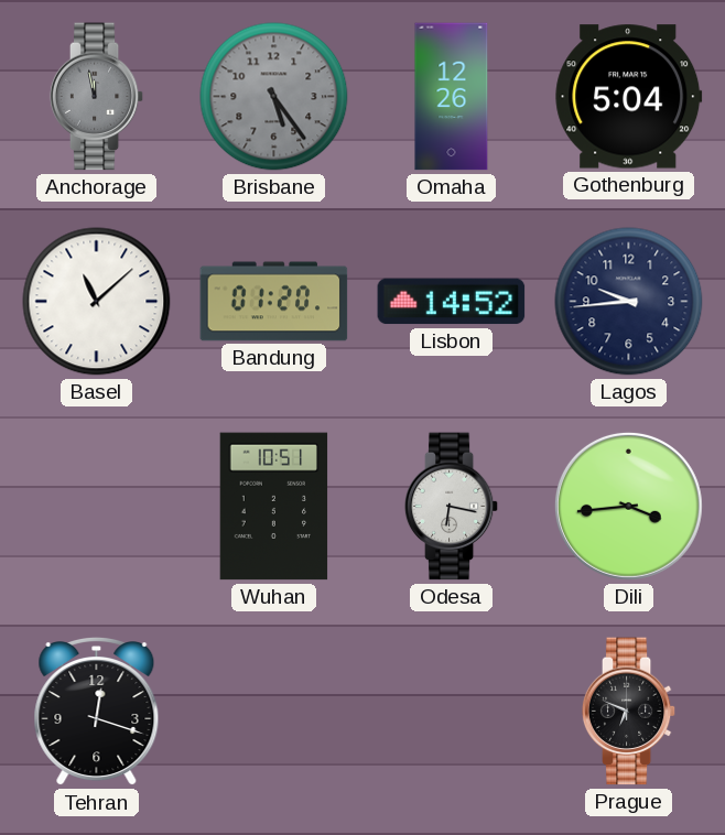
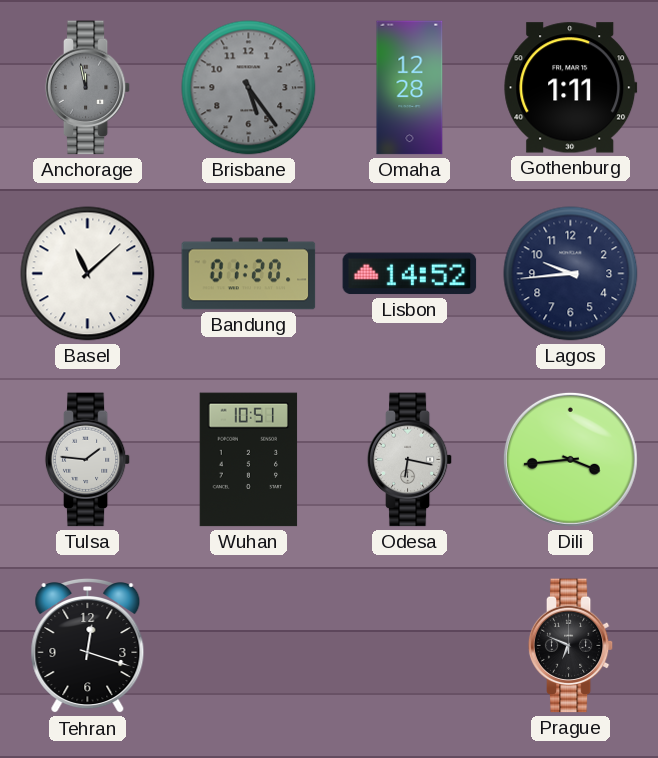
Omaha: 12:26 -> 12:28 (410, 88)
Gothenburg: 5:04 -> 1:11 (571, 88)
Tulsa: none -> 1:46 (88, 460)
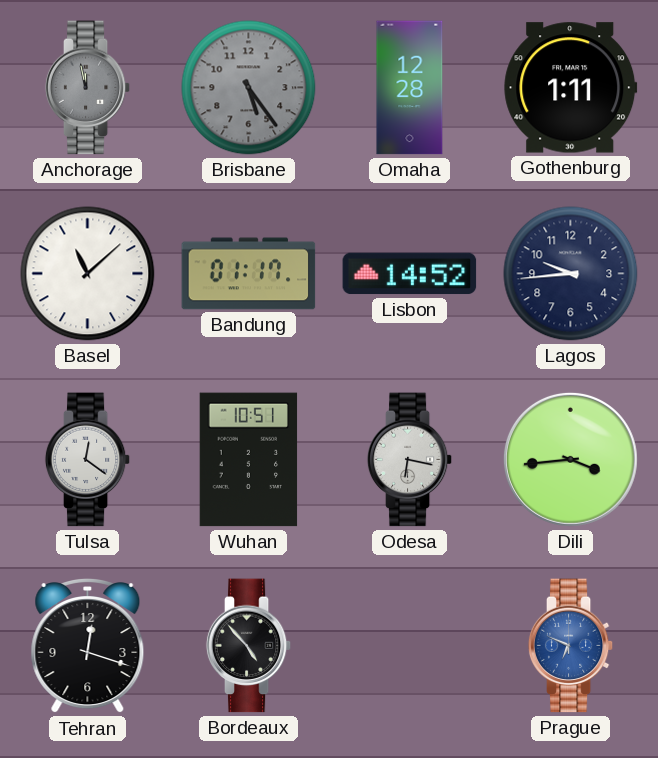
Bandung: 01:20 -> 01:17 (249, 274)
Tulsa: 1:46 -> 12:21 (88, 460)
Bordeaux: none -> 4:53 (249, 646)
Prague dial: black -> blue (571, 646)
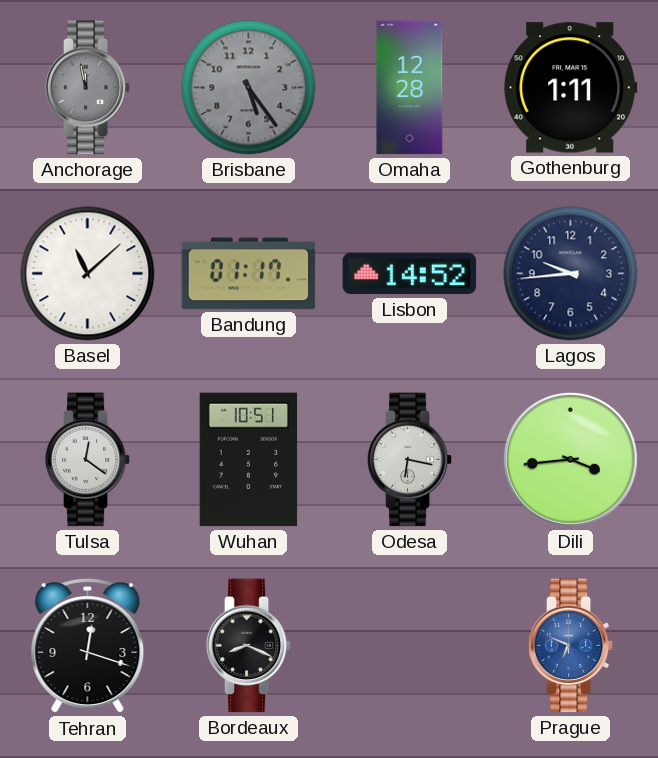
Bordeaux: 4:53 -> 8:19 (249, 646)
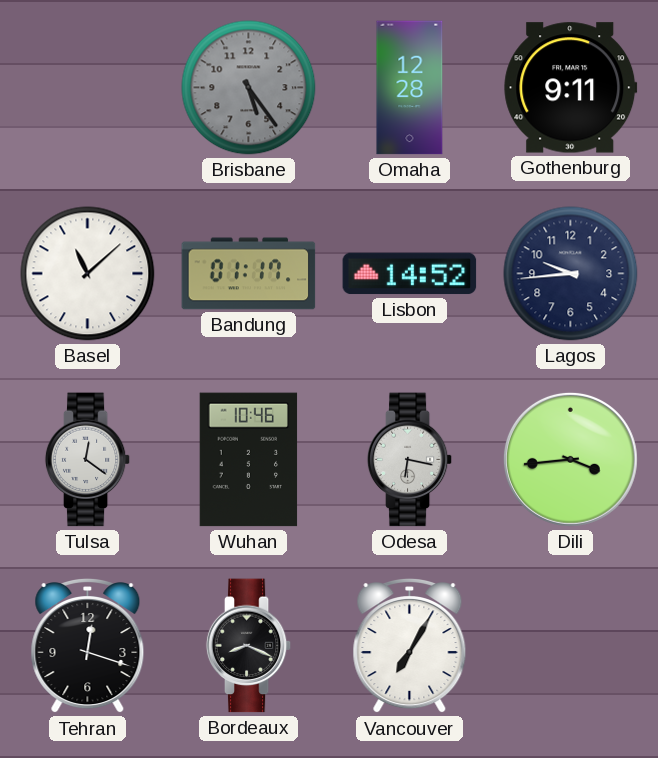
Anchorage: 11:58 -> none (88, 88)
Gothenburg: 1:11 -> 9:11 (571, 88)
Wuhan: 10:51 -> 10:46 (249, 460)
Vancouver: none -> 7:05 (410, 647)
Prague: 6:49 -> none (571, 646)
